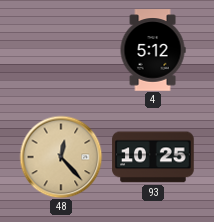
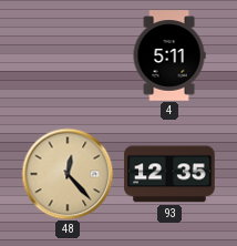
4: 5:12 -> 5:11 (169, 55)
93: 10:25 -> 12:35 (169, 174)
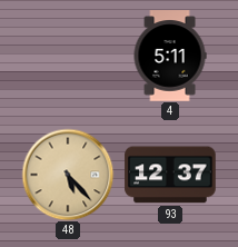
48: 12:23 -> 5:23 (68, 175)
93: 12:35 -> 12:37 (170, 175)
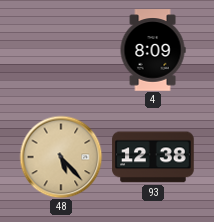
4: 5:11 -> 8:09 (153, 50)
93: 12:37 -> 12:38 (153, 157)
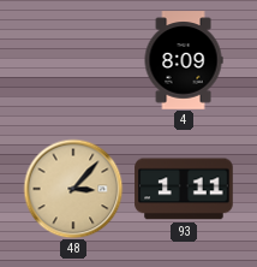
48: 5:23 -> 3:07 (73, 189)
93: 12:38 -> 1:11 (184, 189)
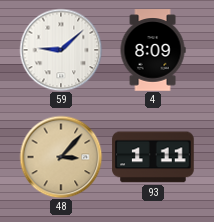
59: none -> 9:08 (61, 50)
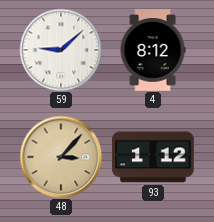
4: 8:09 -> 8:12 (153, 50)
93: 1:11 -> 1:12 (153, 157)
